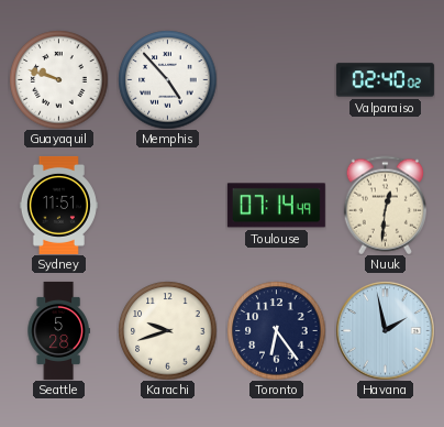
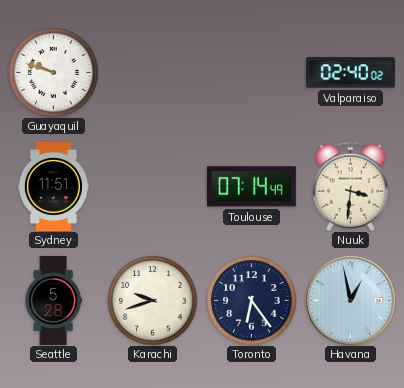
Memphis: 4:53 -> none (167, 79)
Nuuk: 12:31 -> 3:31 (350, 186)
Havana: 1:58 -> 12:58 (350, 300)
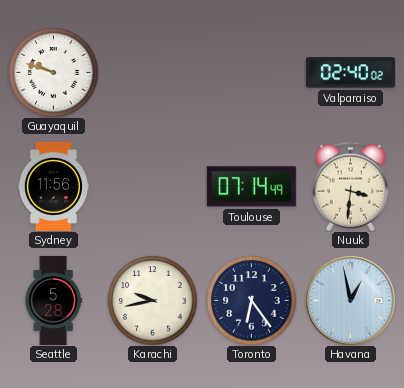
Sydney: 11:51 -> 11:56 (53, 186)
Karachi: 9:42 -> 9:43 (152, 300)
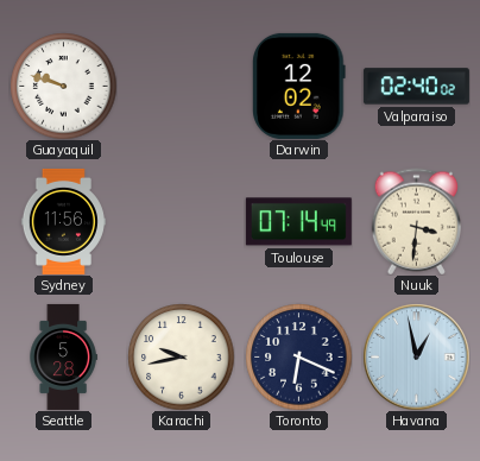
Darwin: none -> 12:02 (299, 86)
Toronto: 6:24 -> 6:19 (298, 356)
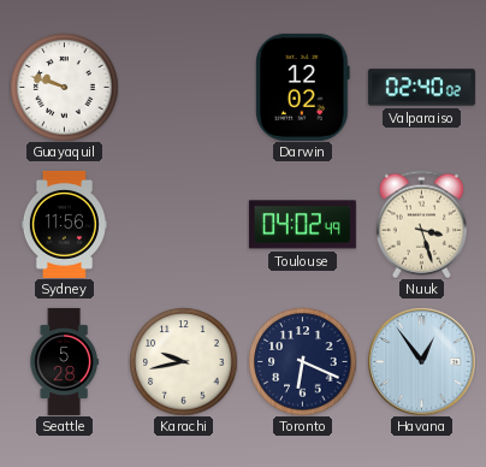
Toulouse: 07:14 -> 04:02 (302, 225)
Nuuk: 3:31 -> 3:27 (421, 224)
Havana: 12:58 -> 12:54 (421, 361)
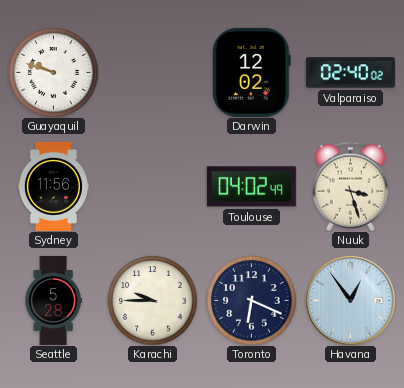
Karachi: 9:43 -> 9:45 (152, 300)
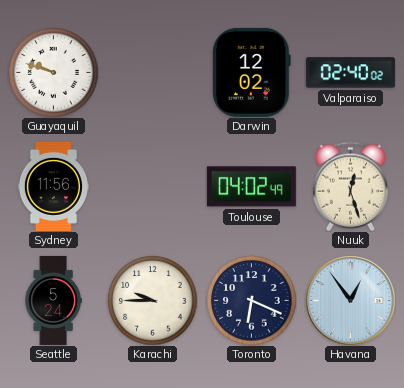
Nuuk: 3:27 -> 12:27 (350, 186)
Seattle: 5:28 -> 5:24 (53, 300)
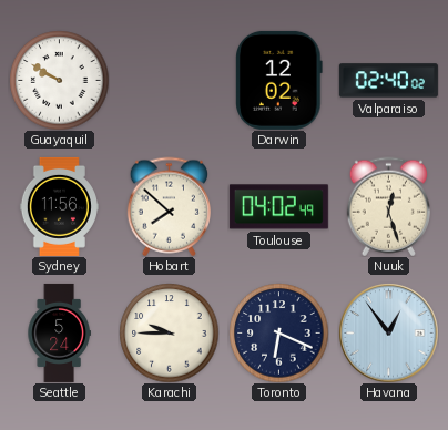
Guayaquil: 9:48 -> 9:50 (59, 80)
Hobart: none -> 7:52 (169, 206)
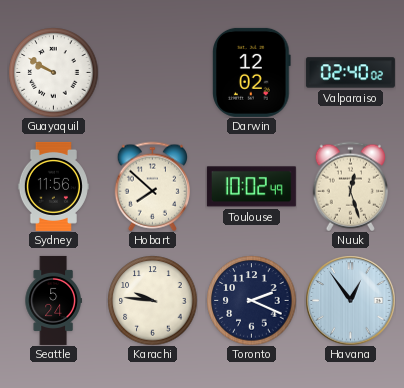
Toulouse: 04:02 -> 10:02 (251, 187)
Karachi: 9:45 -> 9:46 (152, 300)
Toronto: 6:19 -> 2:19 (251, 300)
